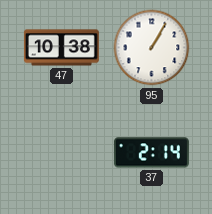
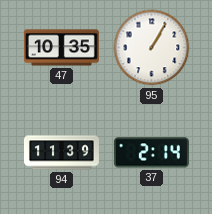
47: 10:38 -> 10:35 (61, 48)
94: none -> 11:39 (61, 153)
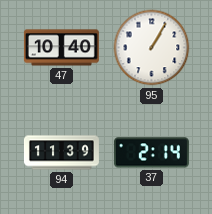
47: 10:35 -> 10:40 (61, 48)
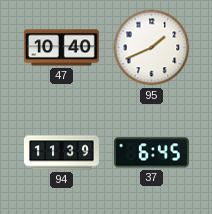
95: 1:05 -> 1:41 (152, 48)
37: 2:14 -> 6:45 (151, 153)
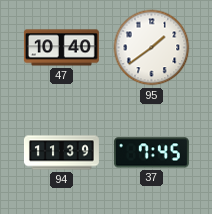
95: 1:41 -> 1:39 (152, 48)
37: 6:45 -> 7:45 (151, 153)
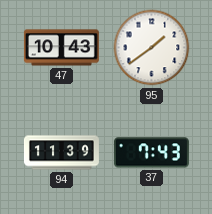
47: 10:40 -> 10:43 (61, 48)
37: 7:45 -> 7:43 (151, 153)
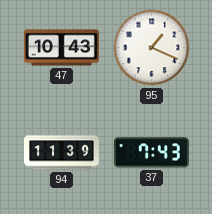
95: 1:39 -> 1:19 (152, 48)
